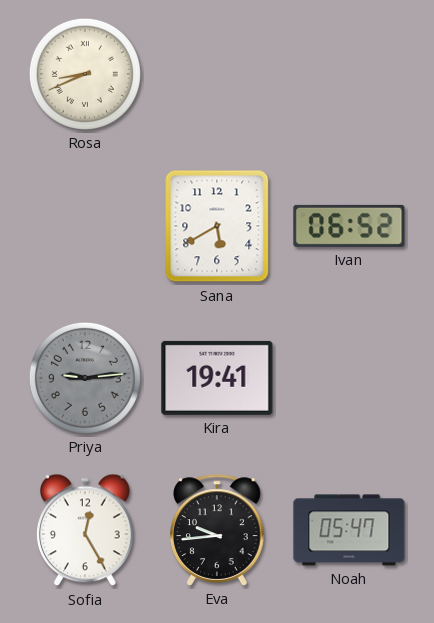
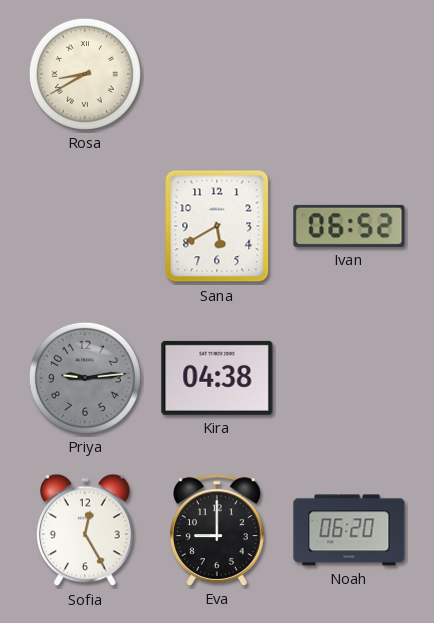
Rosa: 8:41 -> 8:40 (85, 74)
Kira: 19:41 -> 04:38 (217, 378)
Eva: 9:44 -> 9:00 (217, 530)
Noah: 05:47 -> 06:20 (349, 530)
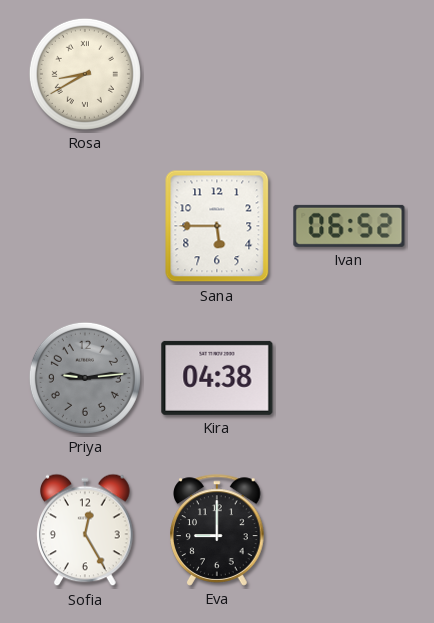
Sana: 5:40 -> 5:45 (217, 226)
Noah: 06:20 -> none (349, 530)
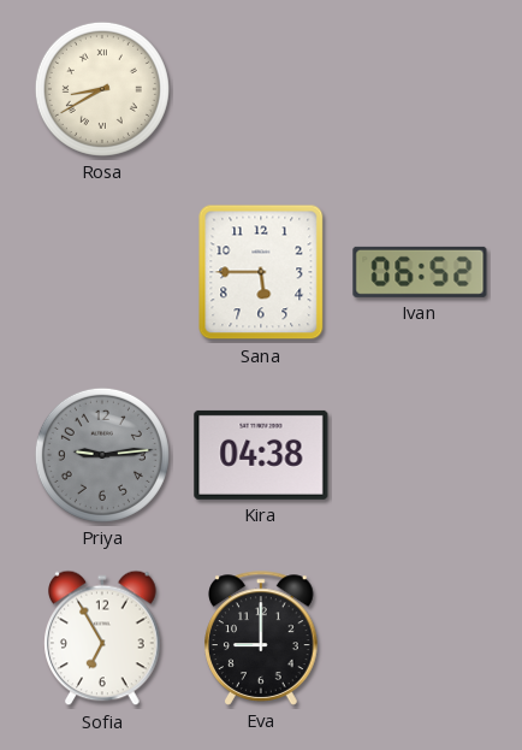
Sofia: 12:25 -> 6:55 (102, 638)
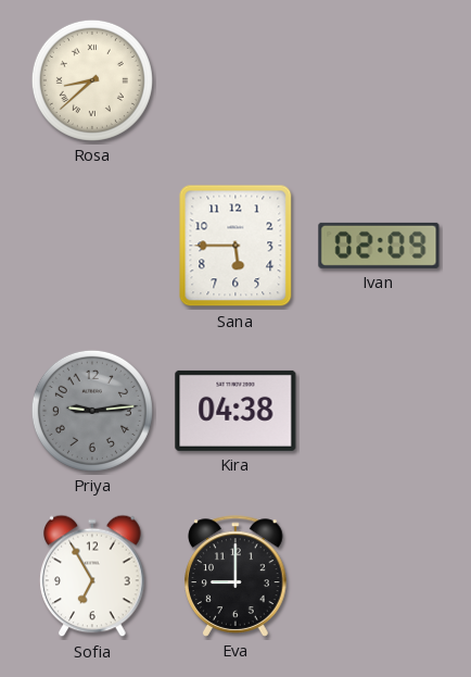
Rosa: 8:40 -> 8:38 (92, 80)
Ivan: 06:52 -> 02:09 (379, 246)
